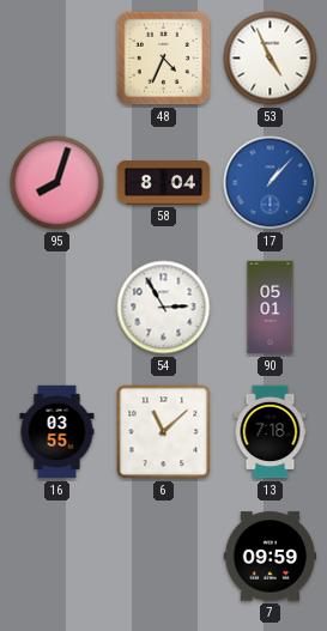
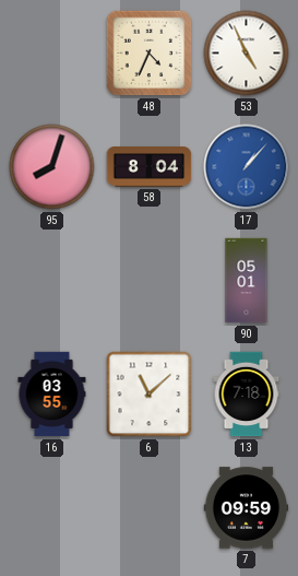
54: 2:55 -> none (164, 308)
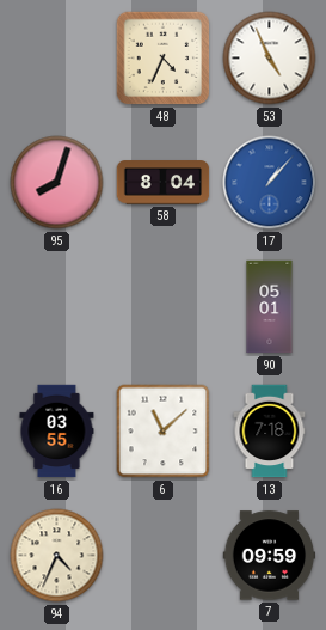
94: none -> 4:34 (57, 556)
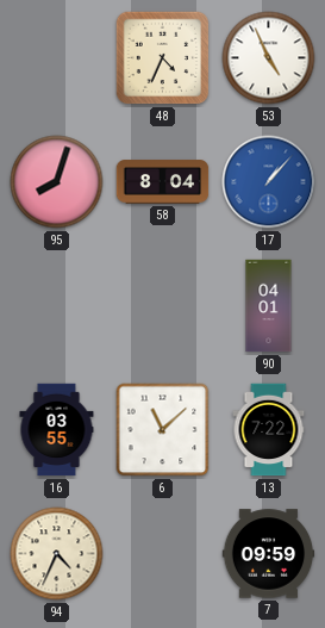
90: 05:01 -> 04:01 (269, 306)
13: 7:18 -> 7:22 (269, 430)
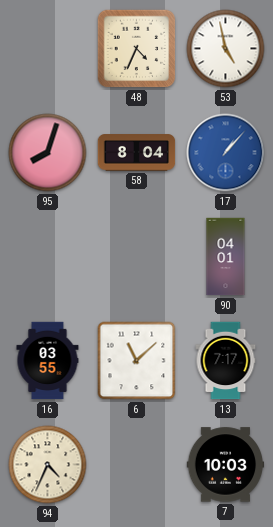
53: 4:56 -> 4:58 (226, 49)
13: 7:22 -> 7:17 (226, 361)
7: 09:59 -> 10:03 (226, 465)
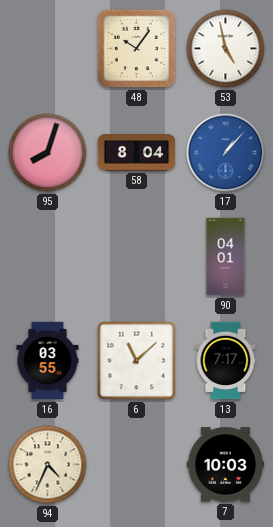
48: 4:34 -> 10:06 (137, 49)
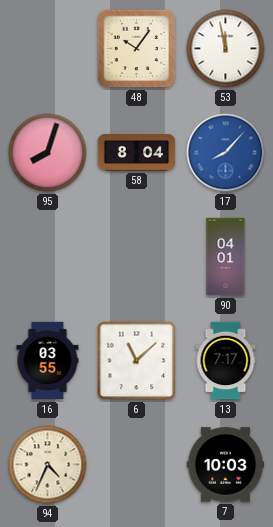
53: 4:58 -> 11:58 (226, 49)
17: 1:07 -> 8:07 (226, 153)
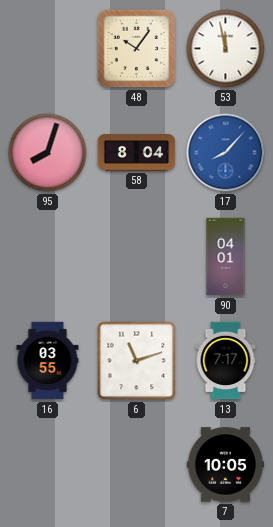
6: 11:08 -> 11:12 (137, 361)
94: 4:34 -> none (48, 465)
7: 10:03 -> 10:05 (226, 465)
